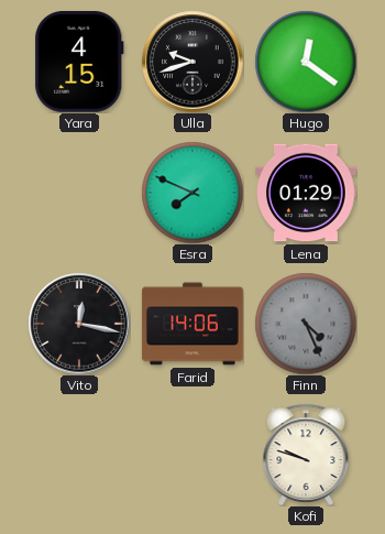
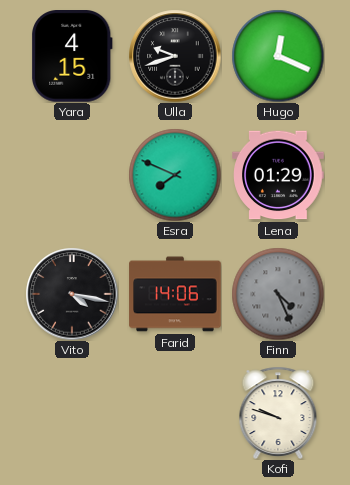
Hugo: 12:21 -> 12:19 (278, 56)
Vito: 12:17 -> 4:17 (72, 294)
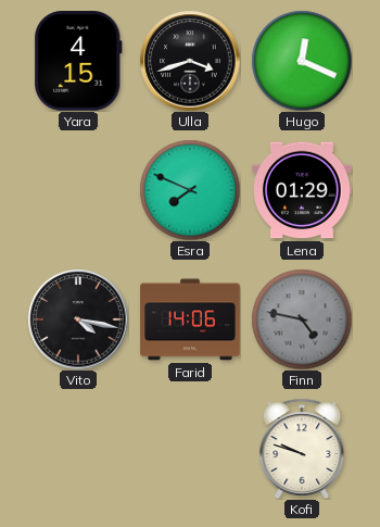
Ulla: 9:42 -> 3:42 (190, 61)
Finn: 4:26 -> 4:47 (302, 319)
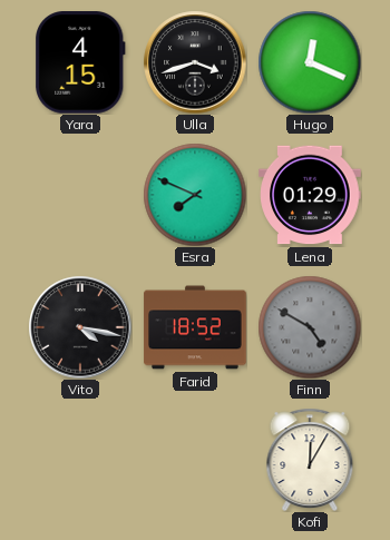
Farid: 14:06 -> 18:52 (195, 327)
Finn: 4:47 -> 4:50 (310, 327)
Kofi: 9:48 -> 12:05 (310, 460)
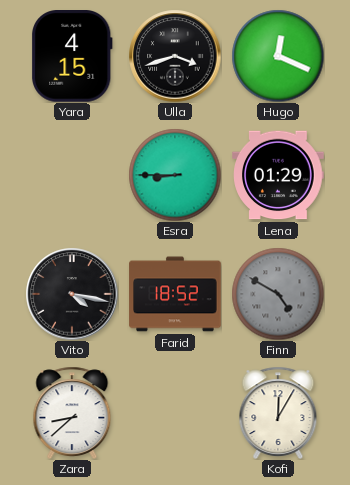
Esra: 7:49 -> 8:45 (175, 175)
Zara: none -> 8:38 (72, 413)
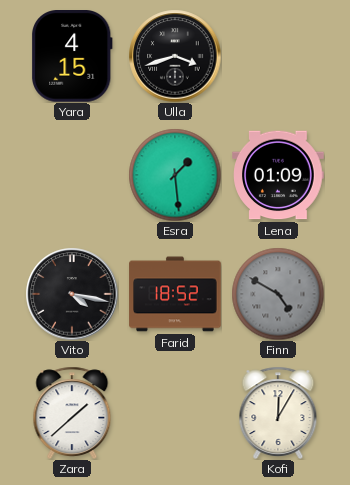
Hugo: 12:19 -> none (278, 56)
Esra: 8:45 -> 1:29 (175, 175)
Lena: 01:29 -> 01:09 (278, 175)
Zara: 8:38 -> 1:38 (72, 413)
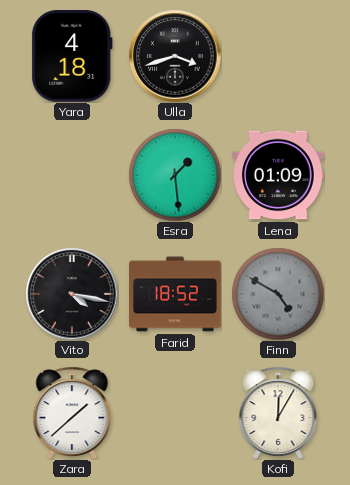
Yara: 4:15 -> 4:18 (73, 57)
